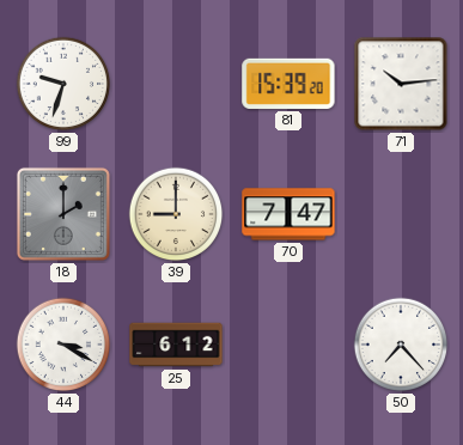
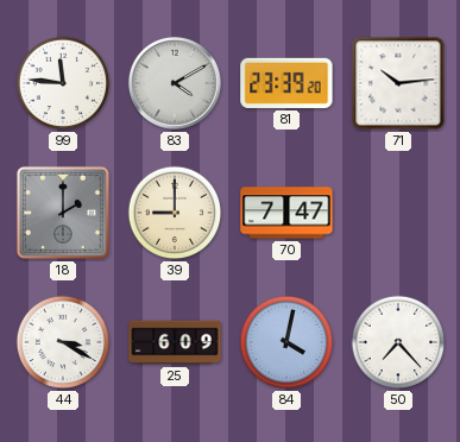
99: 9:33 -> 11:46 (63, 83)
83: none -> 4:10 (175, 83)
81: 15:39 -> 23:39 (286, 83)
25: 6:12 -> 6:09 (175, 342)
84: none -> 4:02 (286, 342)
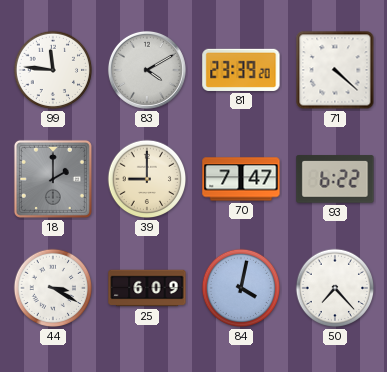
71: 10:14 -> 4:22 (335, 70)
93: none -> 6:22 (335, 179)
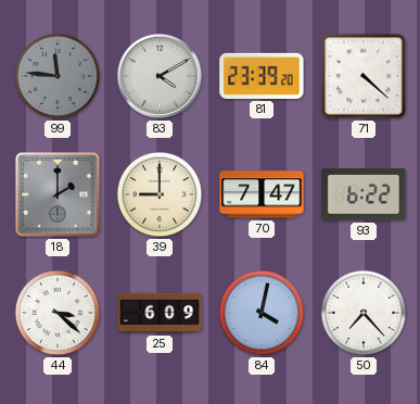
99 dial: white -> grey (58, 76)
44: 3:20 -> 3:22 (58, 313)
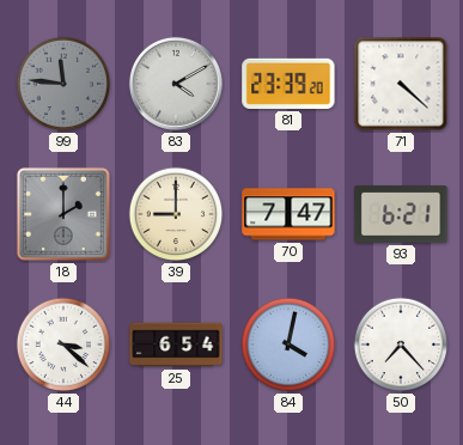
93: 6:22 -> 6:21 (401, 214)
25: 6:09 -> 6:54 (176, 345)
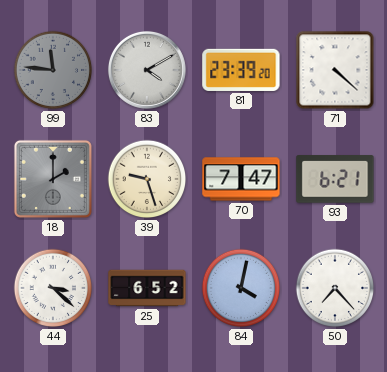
39: 9:00 -> 9:27 (147, 179)
25: 6:54 -> 6:52 (147, 288)
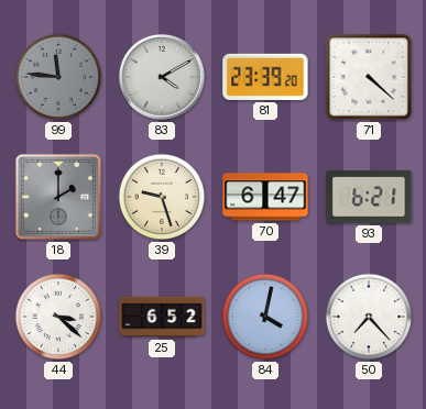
70: 7:47 -> 6:47 (265, 197)
